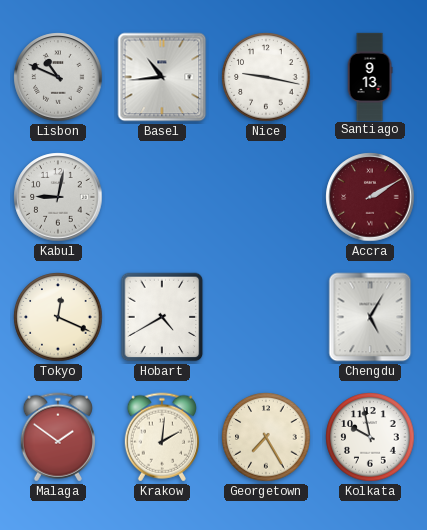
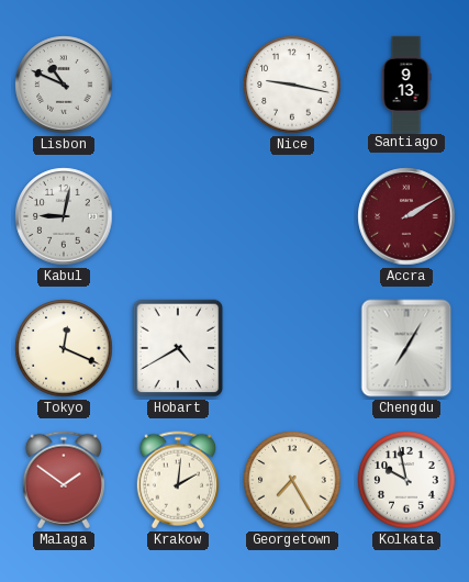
Basel: 10:44 -> none (162, 77)
Chengdu: 5:05 -> 7:05 (406, 348)
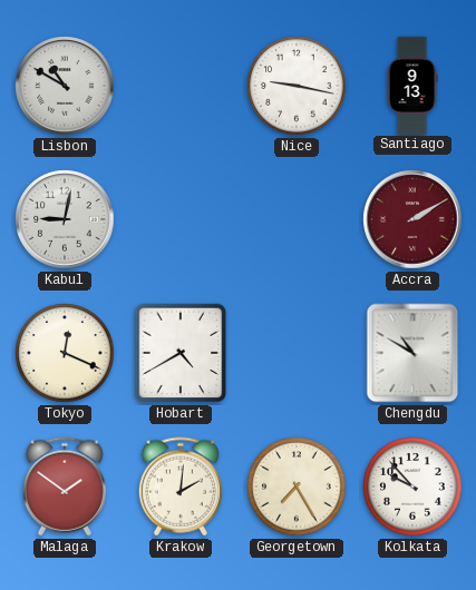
Lisbon: 10:49 -> 10:50 (65, 86)
Chengdu: 7:05 -> 10:50 (412, 353)
Kolkata: 9:58 -> 9:53 (412, 486)
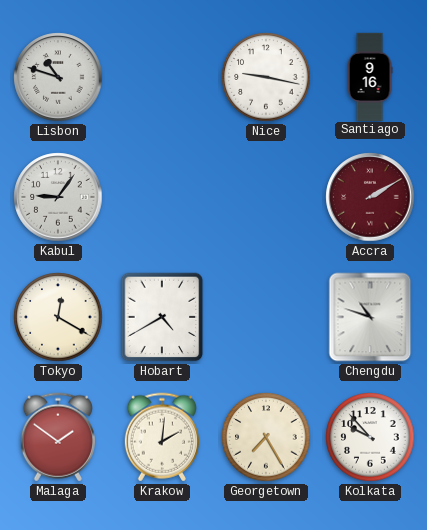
Lisbon: 10:50 -> 10:48 (58, 77)
Santiago: 9:13 -> 9:16 (370, 76)
Kabul: 9:02 -> 9:06 (58, 197)
Tokyo: 12:19 -> 12:20 (58, 317)
Chengdu: 10:50 -> 10:48 (370, 317)
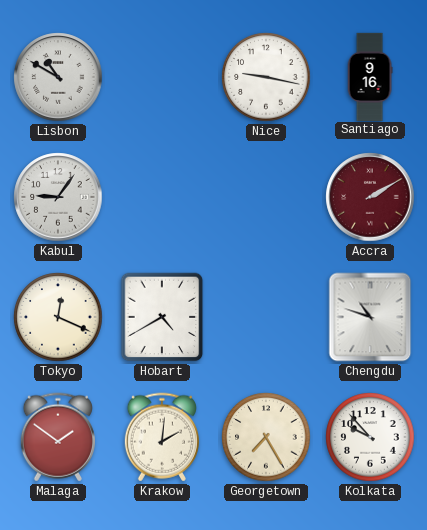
Lisbon: 10:48 -> 10:50 (58, 77)
Tokyo: 12:20 -> 12:19 (58, 317)
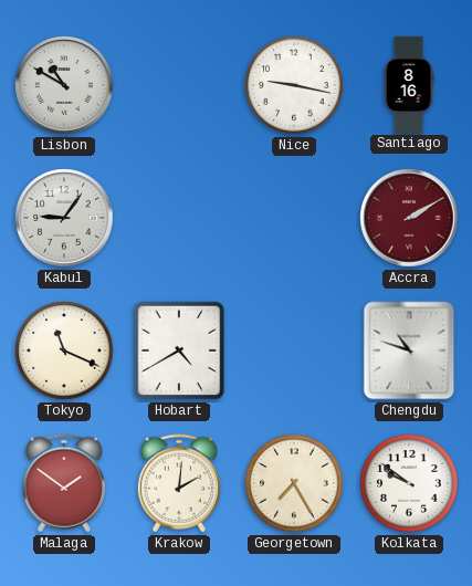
Santiago: 9:16 -> 8:16 (409, 84)
Tokyo: 12:19 -> 11:19 (64, 350)
Kolkata: 9:53 -> 9:51 (409, 483)
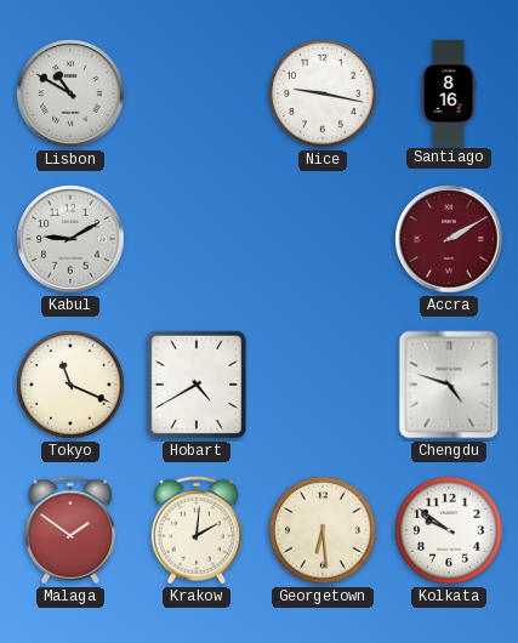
Kabul: 9:06 -> 9:10 (70, 239)
Chengdu: 10:48 -> 4:48 (449, 385)
Georgetown: 7:25 -> 6:29 (323, 530)
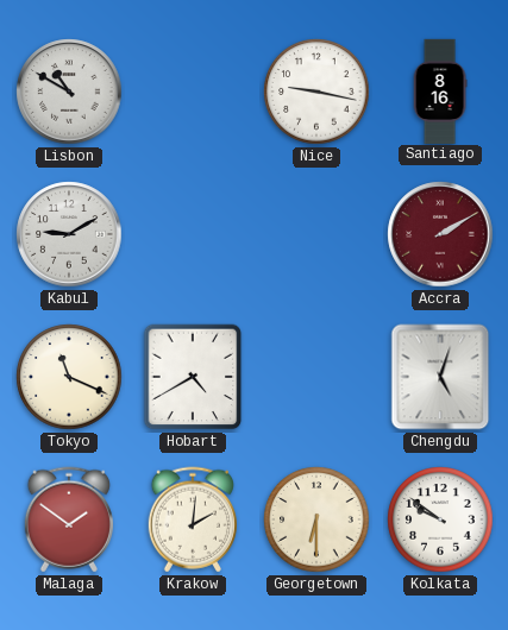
Chengdu: 4:48 -> 5:03 (440, 377)
Georgetown: 6:29 -> 6:30 (316, 519)
